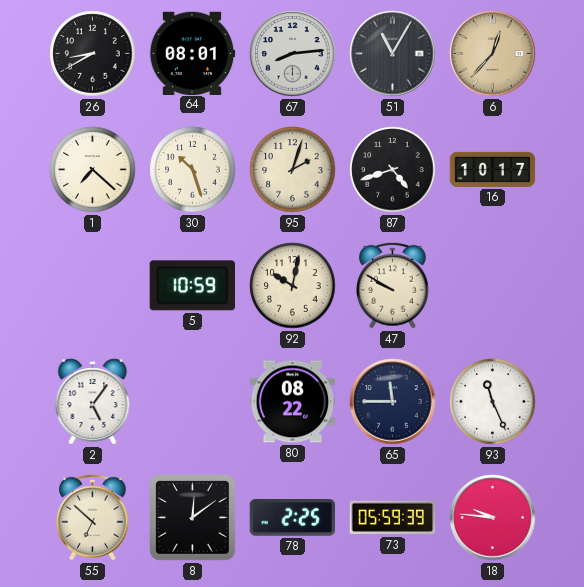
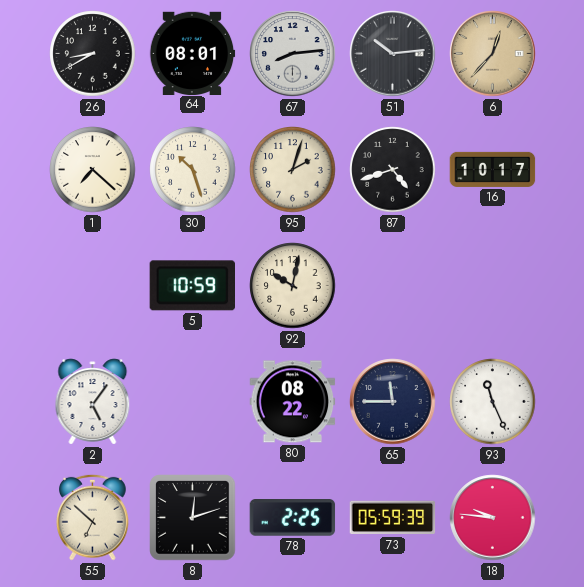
51: 11:05 -> 10:14 (393, 54)
47: 9:50 -> none (393, 285)
8: 12:09 -> 12:12 (193, 518)
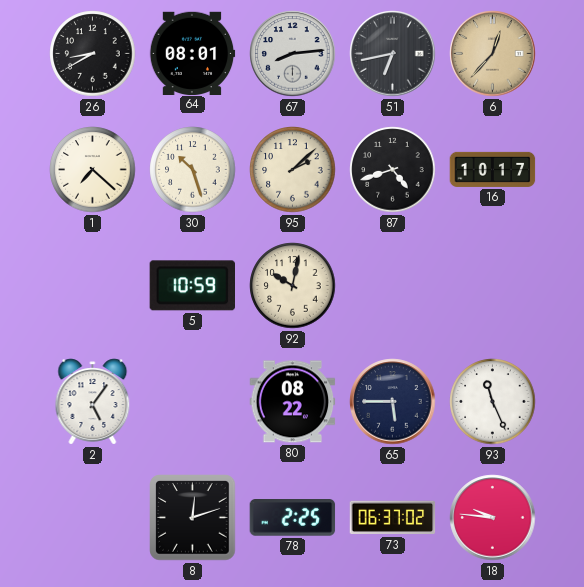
51: 10:14 -> 6:43 (393, 54)
95: 2:03 -> 2:08 (293, 170)
65: 11:45 -> 5:45 (393, 402)
55: 6:52 -> none (93, 517)
73: 05:59 -> 06:37 (393, 518)
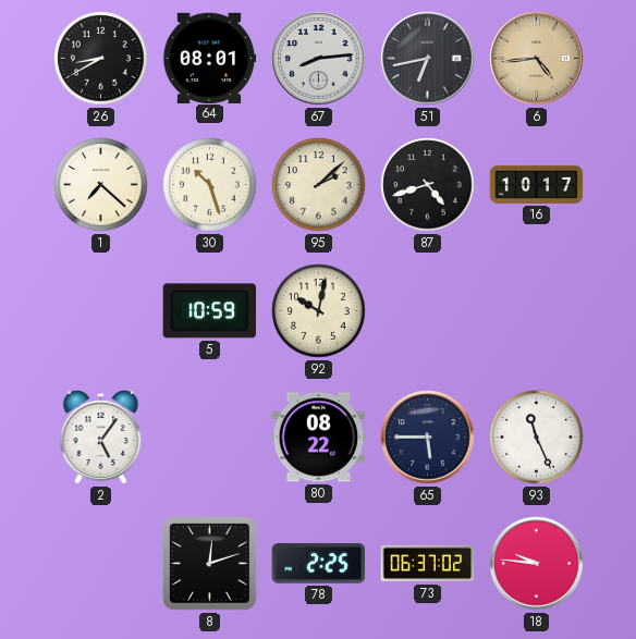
6: 12:37 -> 4:44 (537, 59)
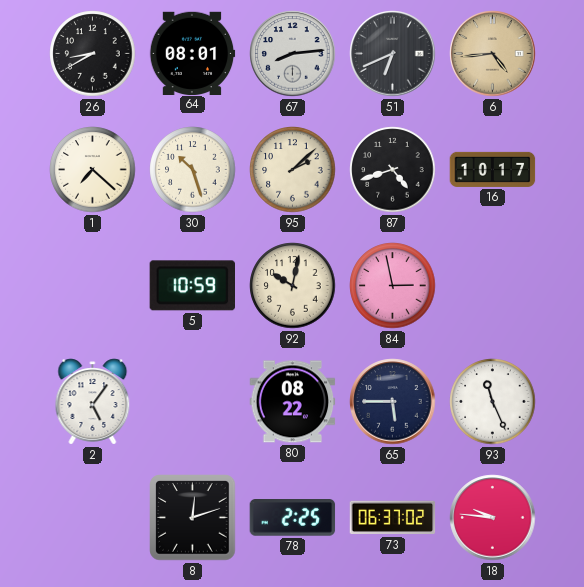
51: 6:43 -> 6:41 (393, 54)
84: none -> 2:58 (393, 286)
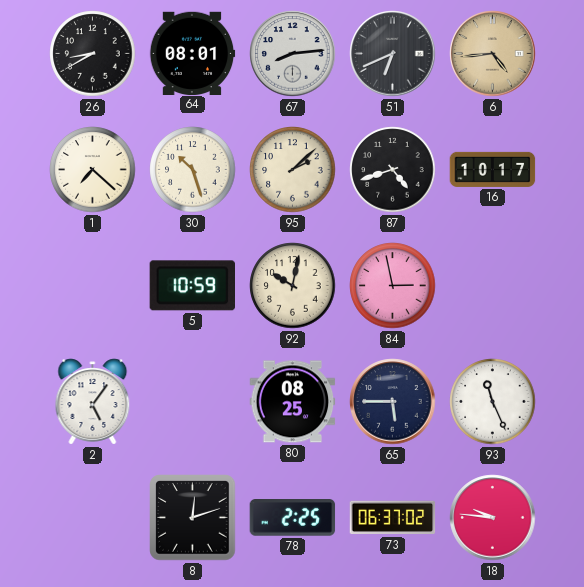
80: 08:22 -> 08:25 (293, 402)
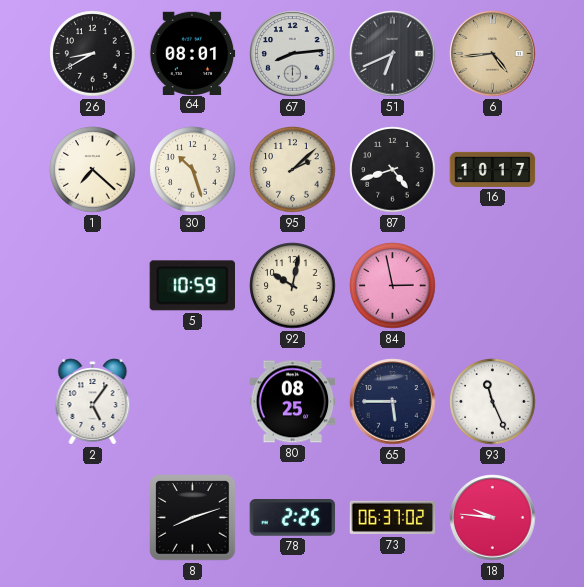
8: 12:12 -> 8:12 (193, 518)
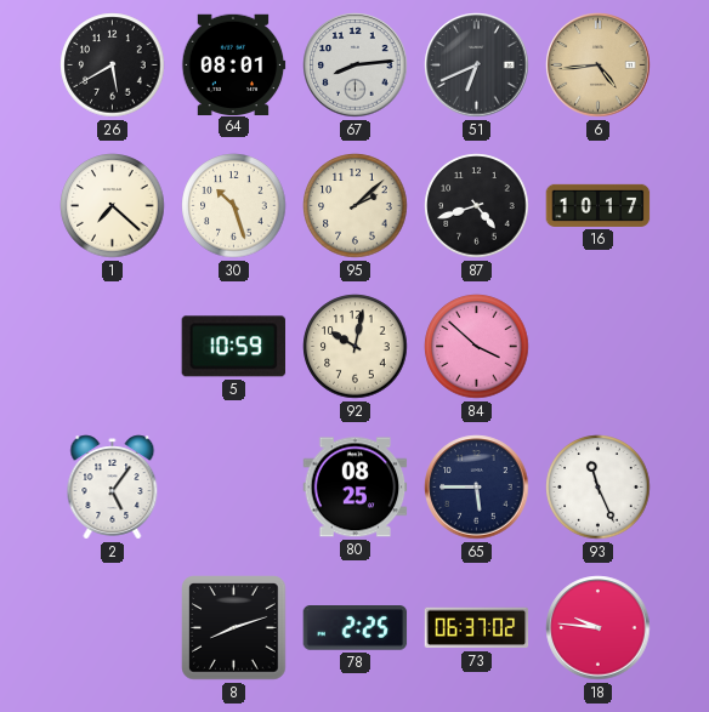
26: 8:40 -> 5:40 (113, 65)
84: 2:58 -> 3:52 (477, 347)
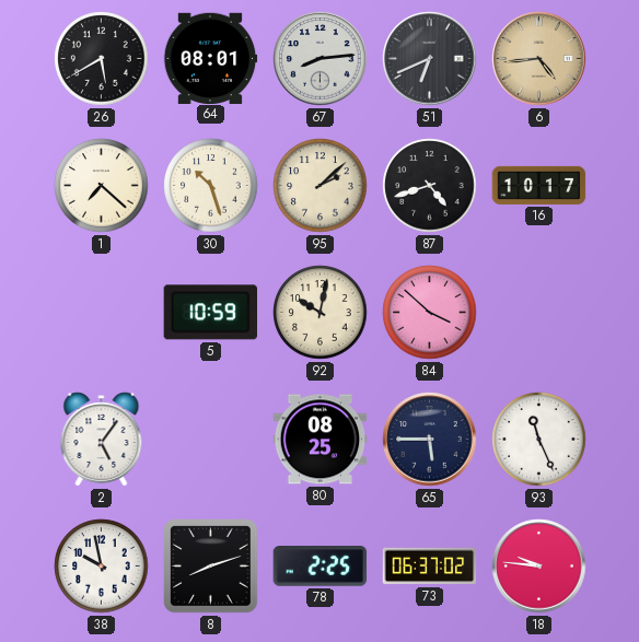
38: none -> 9:58 (102, 567)
